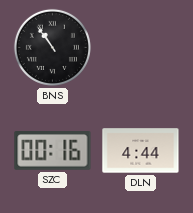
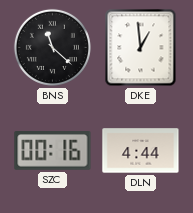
BNS: 10:54 -> 11:22 (52, 47)
DKE: none -> 12:59 (141, 48)
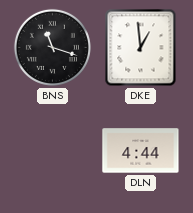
BNS: 11:22 -> 11:18 (52, 47)
SZC: 00:16 -> none (53, 151)
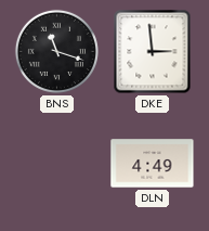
DKE: 12:59 -> 2:59 (153, 52)
DLN: 4:44 -> 4:49 (153, 164)
